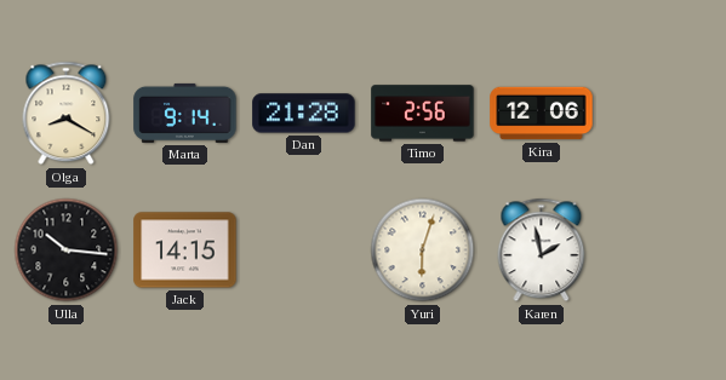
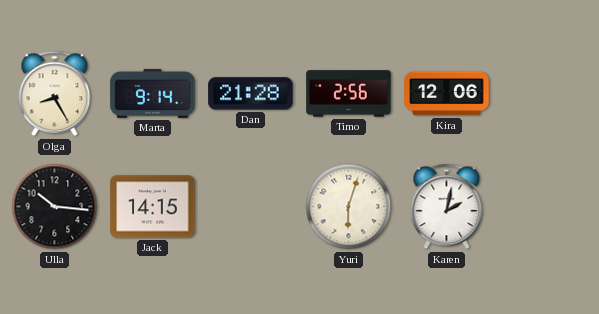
Olga: 8:20 -> 8:25 (55, 94)
Karen: 1:58 -> 2:02 (447, 207)
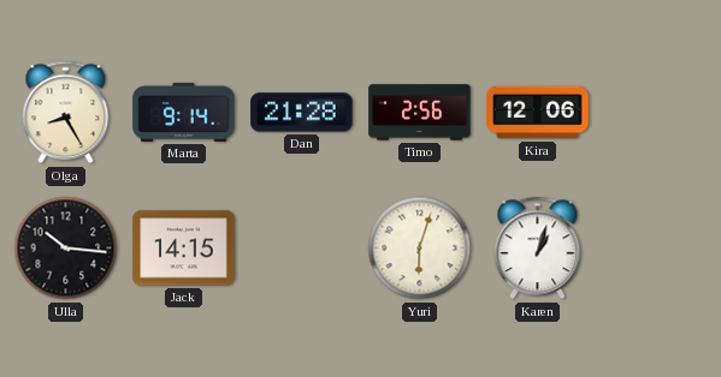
Karen: 2:02 -> 1:03 (538, 249)
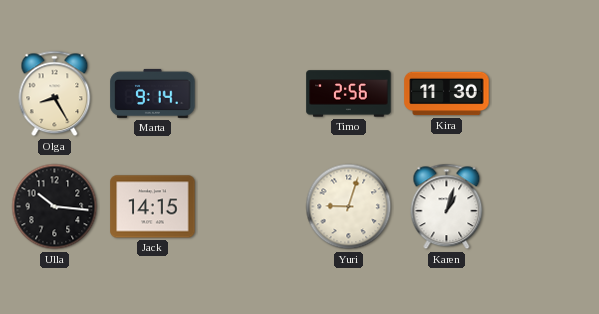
Dan: 21:28 -> none (302, 113)
Kira: 12:06 -> 11:30 (447, 94)
Yuri: 6:03 -> 9:03 (349, 207)
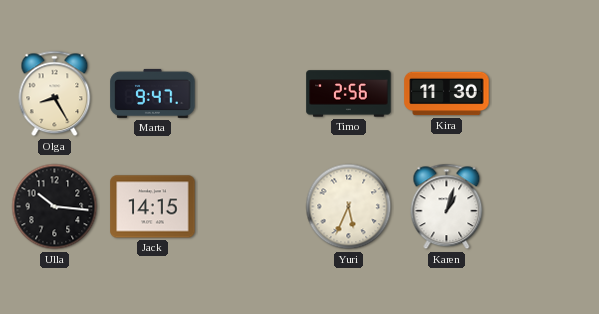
Marta: 9:14 -> 9:47 (153, 93)
Yuri: 9:03 -> 5:34 (349, 207)
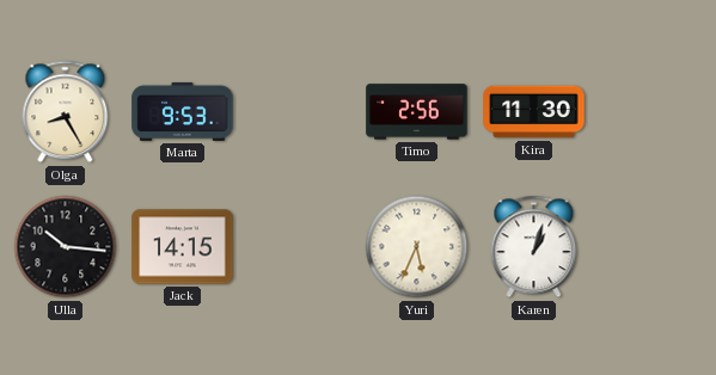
Marta: 9:47 -> 9:53 (183, 111)
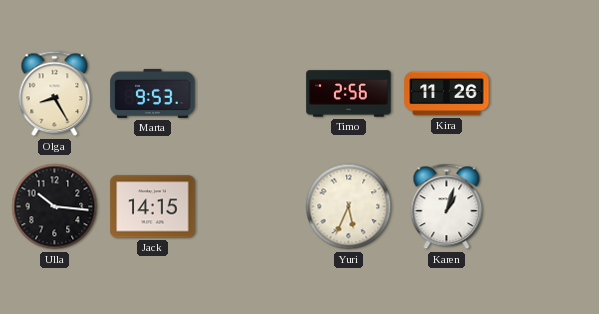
Kira: 11:30 -> 11:26 (447, 94)
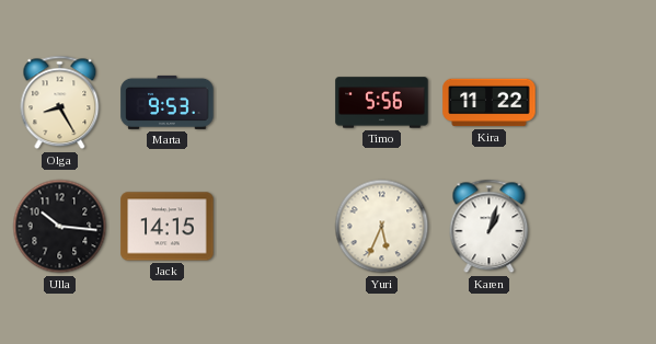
Timo: 2:56 -> 5:56 (382, 103)
Kira: 11:26 -> 11:22 (490, 103)
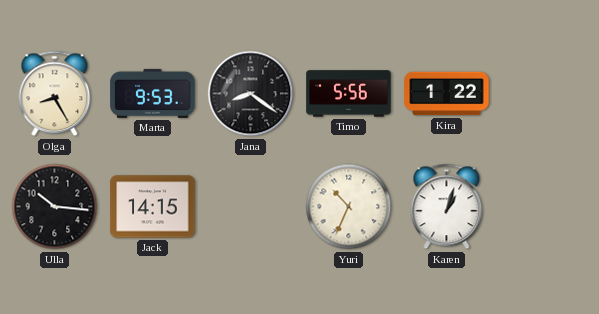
Jana: none -> 8:21 (251, 94)
Kira: 11:22 -> 1:22 (447, 94)
Yuri: 5:34 -> 10:34 (349, 207)
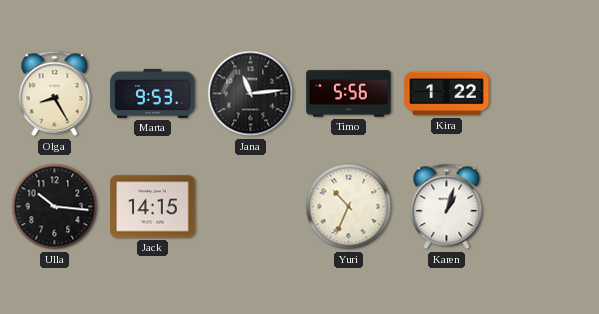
Jana: 8:21 -> 11:14 (251, 94)
